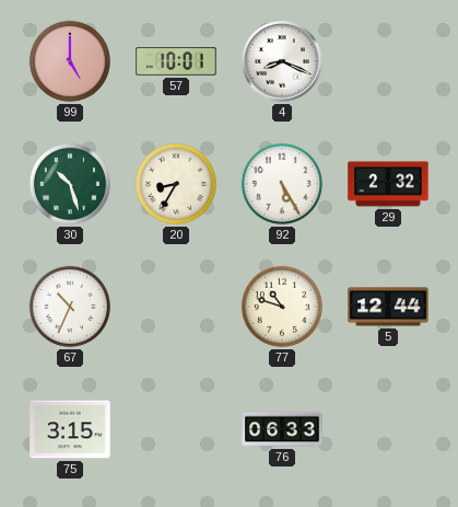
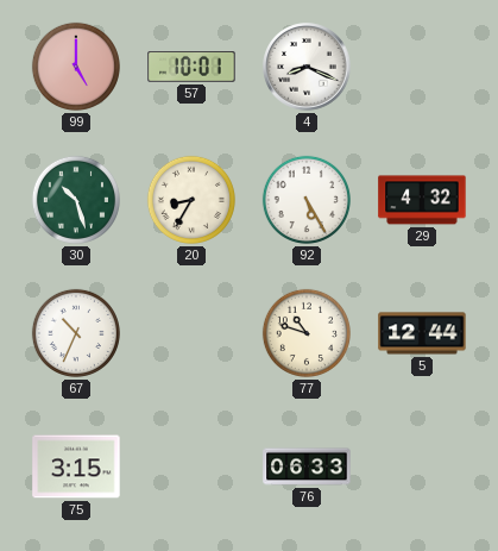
29: 2:32 -> 4:32 (422, 200)
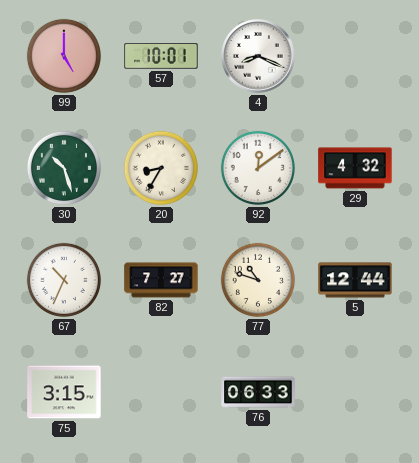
92: 5:25 -> 12:09 (258, 168)
82: none -> 7:27 (161, 280)
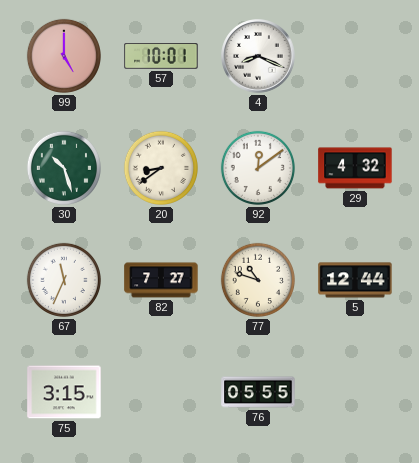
20: 8:35 -> 8:39 (161, 168)
67: 10:34 -> 11:34 (64, 280)
76: 06:33 -> 05:55 (258, 392)
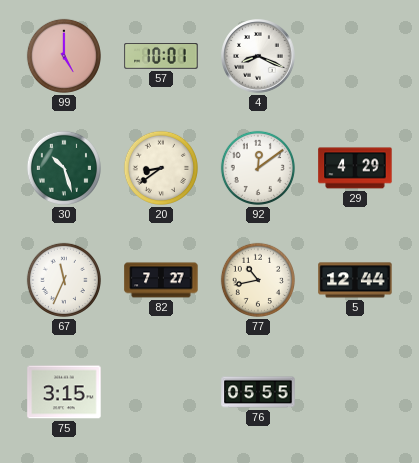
29: 4:32 -> 4:29 (355, 168)
77: 10:48 -> 10:43 (258, 280)
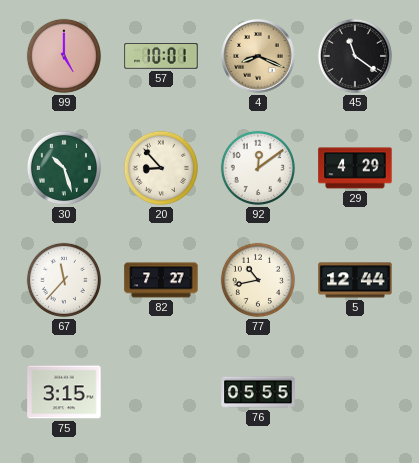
4 dial: white -> champagne (258, 56)
45: none -> 11:21 (355, 56)
20: 8:39 -> 8:53 (161, 168)
67: 11:34 -> 11:37 (64, 280)
